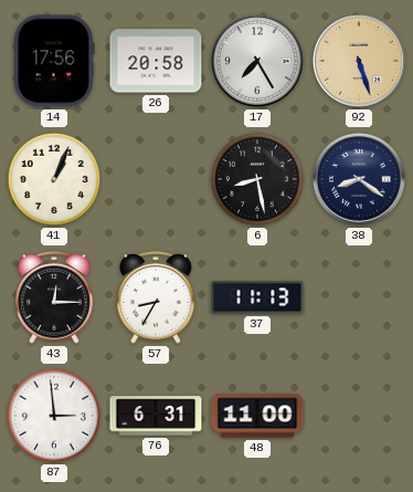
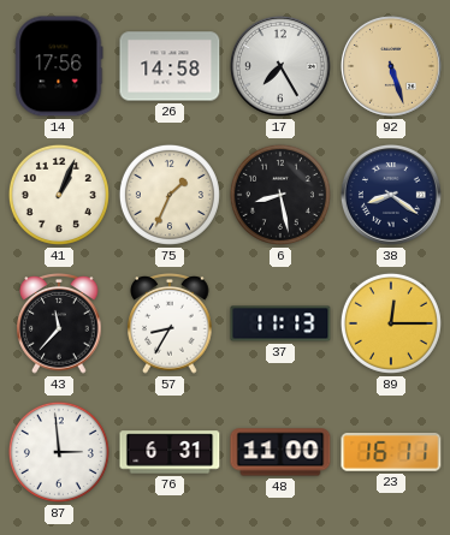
26: 20:58 -> 14:58 (170, 66)
75: none -> 1:34 (170, 195)
43: 12:15 -> 11:37 (59, 325)
89: none -> 12:15 (391, 323)
23: none -> 16:11 (391, 453)
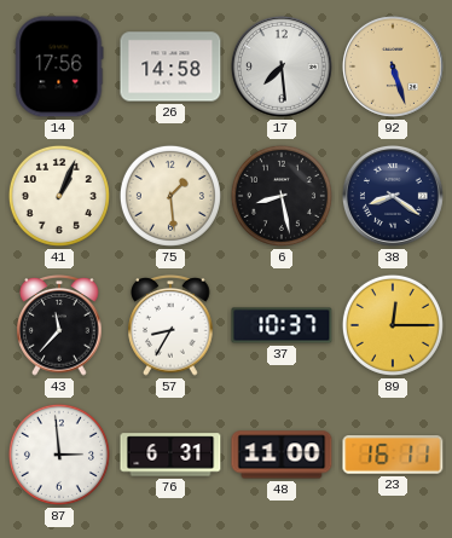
17: 7:25 -> 7:29 (282, 66)
75: 1:34 -> 1:29 (170, 196)
37: 11:13 -> 10:37 (282, 325)
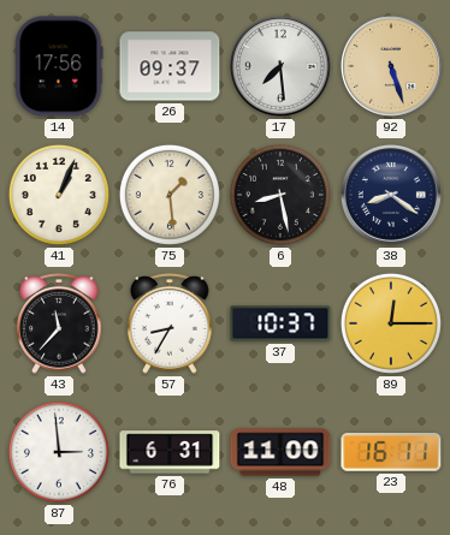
26: 14:58 -> 09:37 (170, 66)
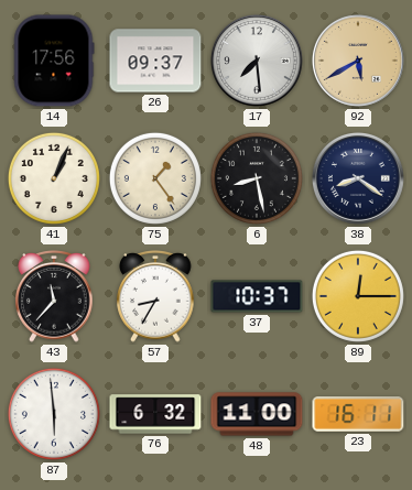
92: 5:27 -> 5:40 (358, 61)
75: 1:29 -> 1:24 (155, 178)
87: 2:59 -> 5:59 (54, 414)
76: 6:31 -> 6:32 (155, 414)
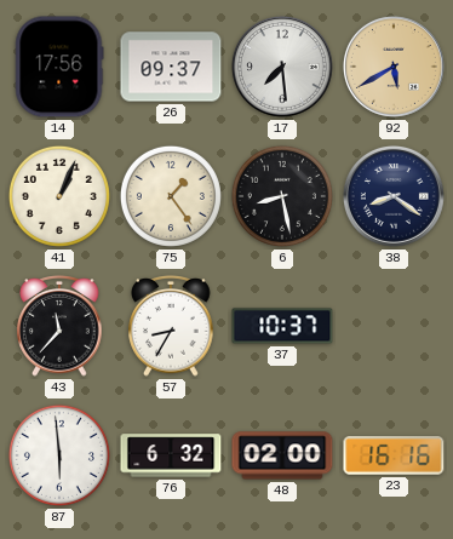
89: 12:15 -> none (358, 296)
48: 11:00 -> 02:00 (282, 455)
23: 16:11 -> 16:16 (394, 457)
